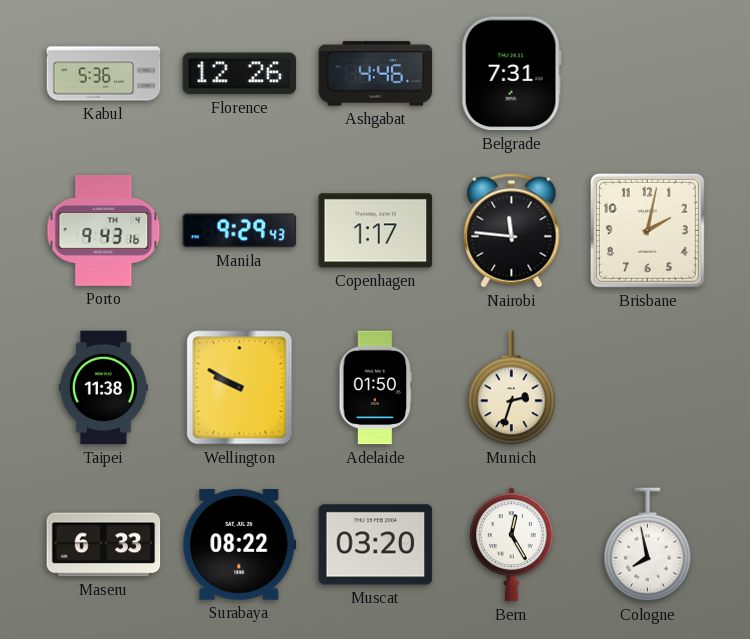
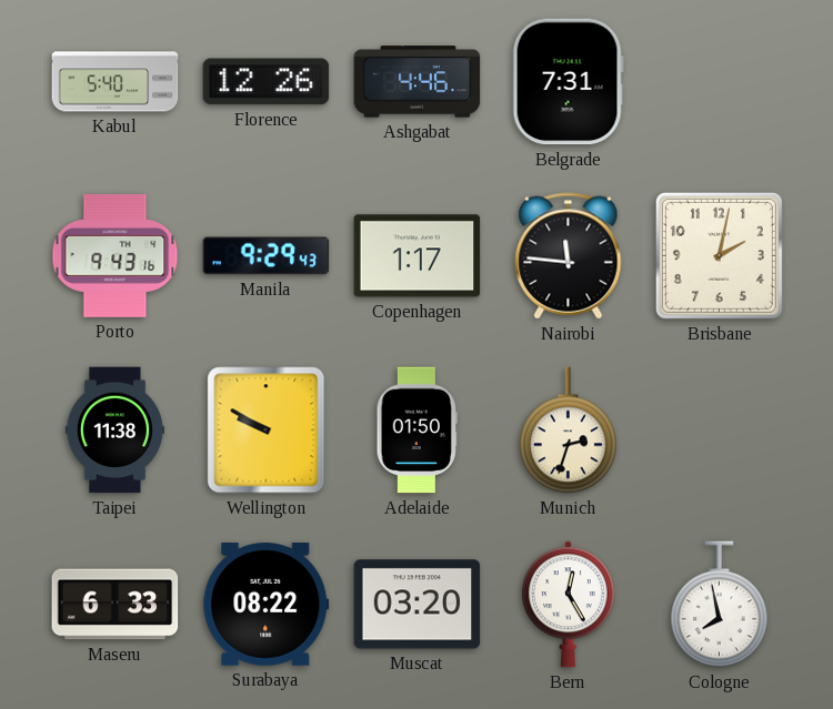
Kabul: 5:36 -> 5:40 (116, 82)
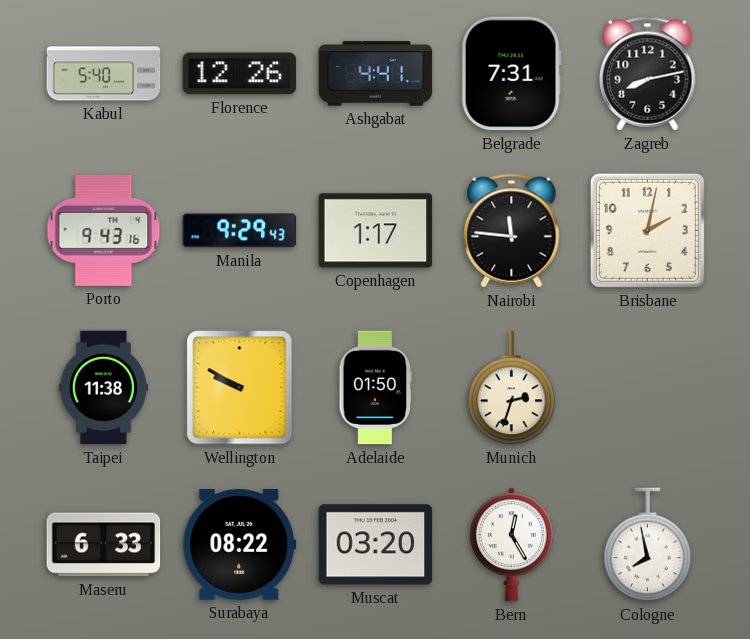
Ashgabat: 4:46 -> 4:41 (376, 74)
Zagreb: none -> 8:13 (648, 74)
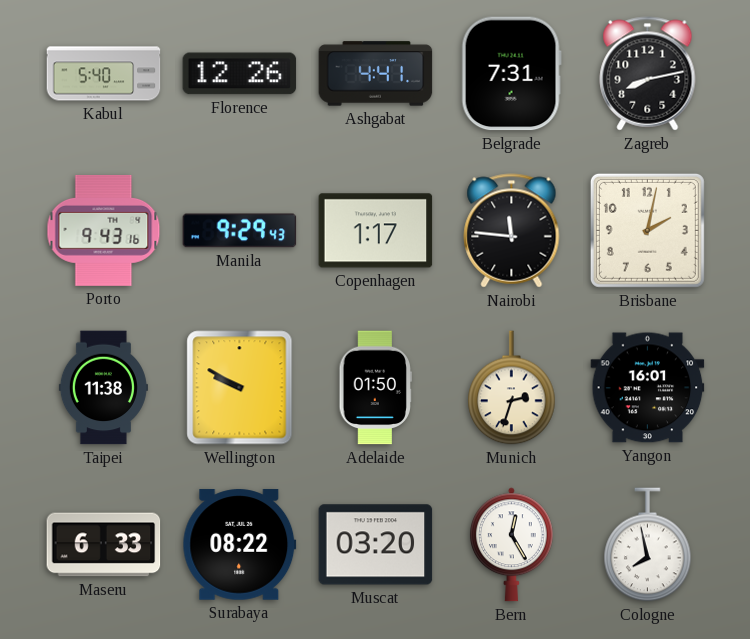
Yangon: none -> 16:01 (648, 388)
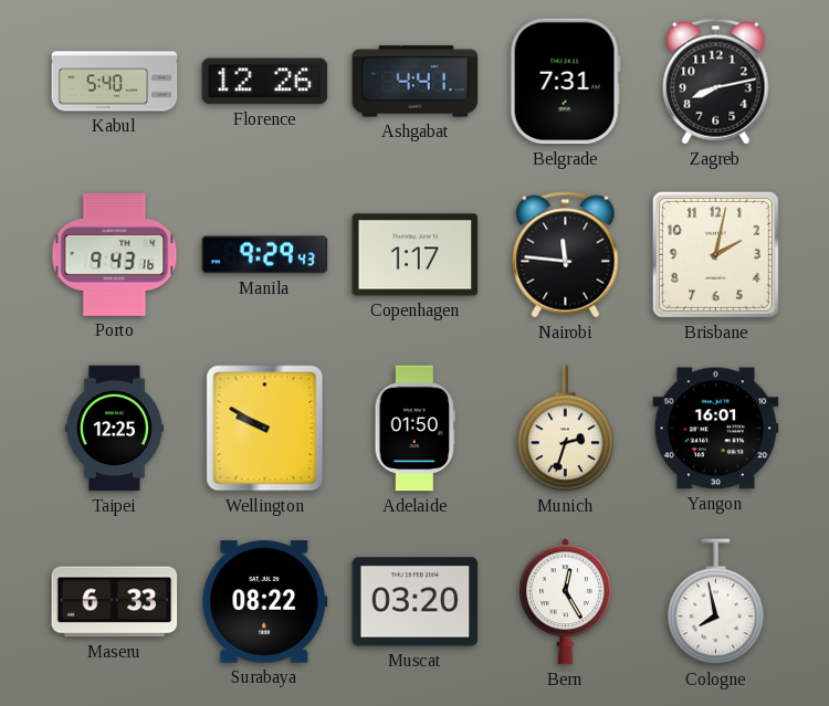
Taipei: 11:38 -> 12:25 (114, 429)
